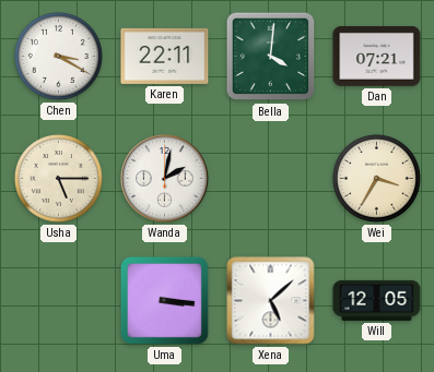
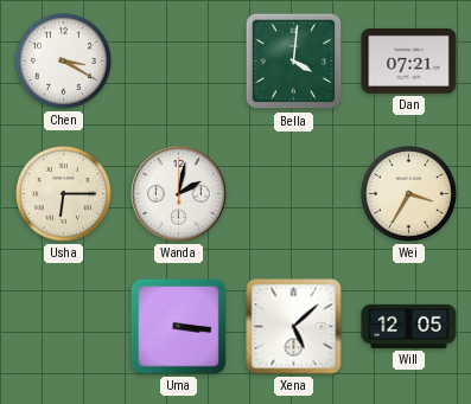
Karen: 22:11 -> none (165, 56)
Usha: 5:15 -> 6:15 (63, 193)
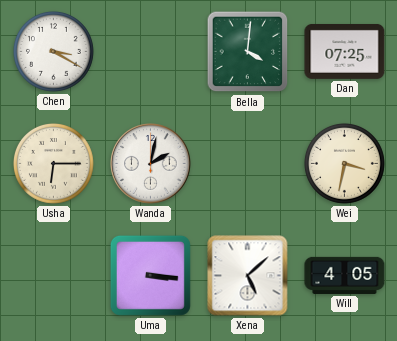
Dan: 07:21 -> 07:25 (345, 51)
Wei: 3:35 -> 3:32 (344, 163)
Will: 12:05 -> 4:05 (345, 275)
